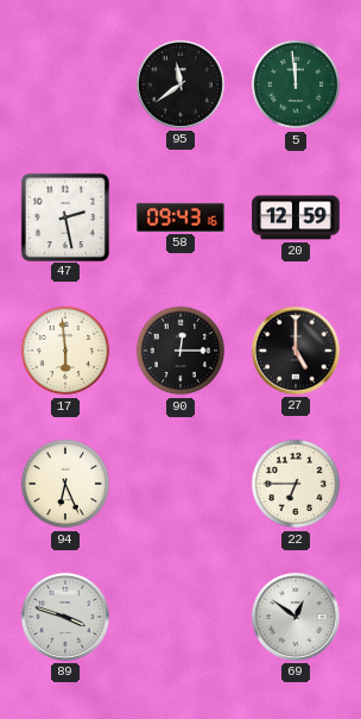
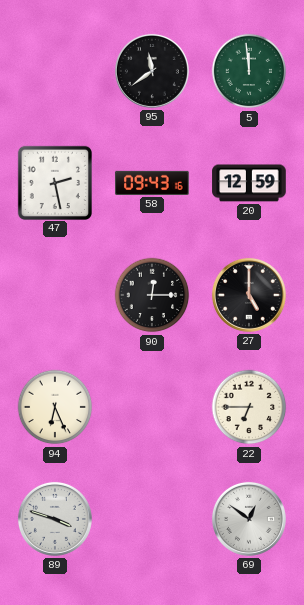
17: 5:59 -> none (65, 351)
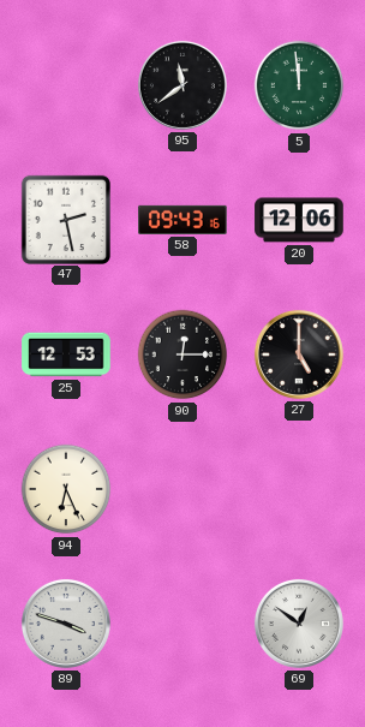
20: 12:59 -> 12:06 (299, 220)
25: none -> 12:53 (66, 354)
22: 6:45 -> none (249, 407)
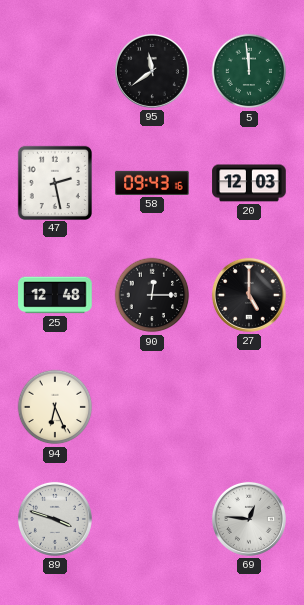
20: 12:06 -> 12:03 (249, 183)
25: 12:53 -> 12:48 (55, 295)
69: 12:51 -> 12:46 (249, 519)
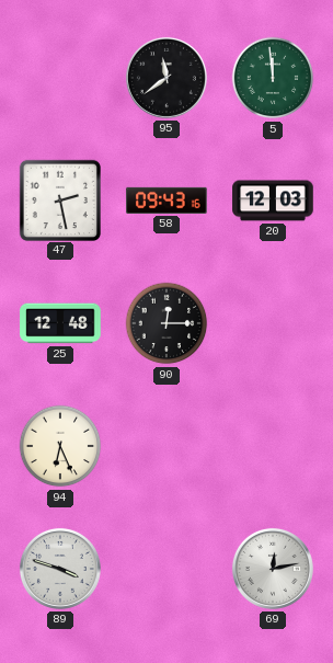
27: 5:00 -> none (249, 295)
69: 12:46 -> 12:13 (273, 569)
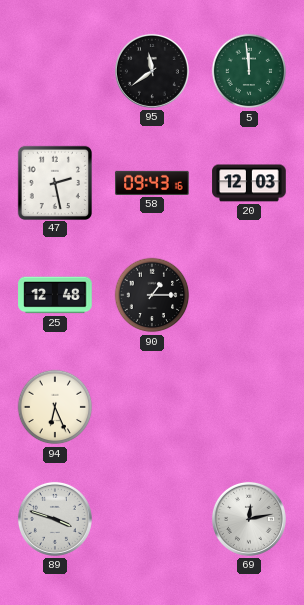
90: 12:15 -> 1:15 (152, 295)
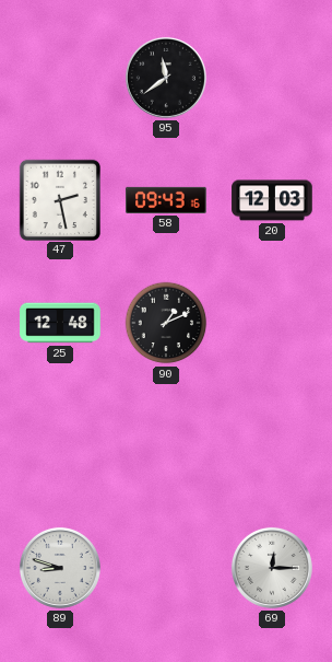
5: 11:59 -> none (249, 71)
90: 1:15 -> 1:11 (166, 323)
94: 6:26 -> none (55, 407)
89: 3:48 -> 8:48 (60, 568)
69: 12:13 -> 12:15 (272, 568)
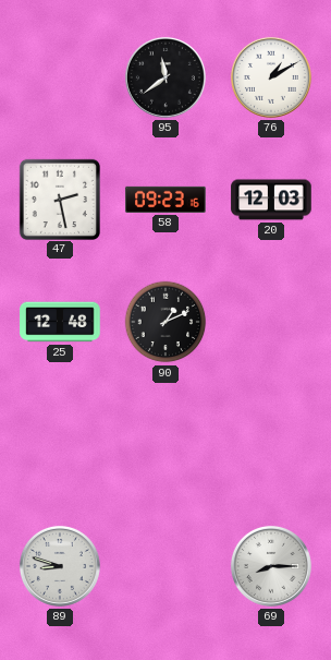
76: none -> 1:10 (271, 77)
58: 09:43 -> 09:23 (165, 200)
69: 12:15 -> 8:15 (271, 566)
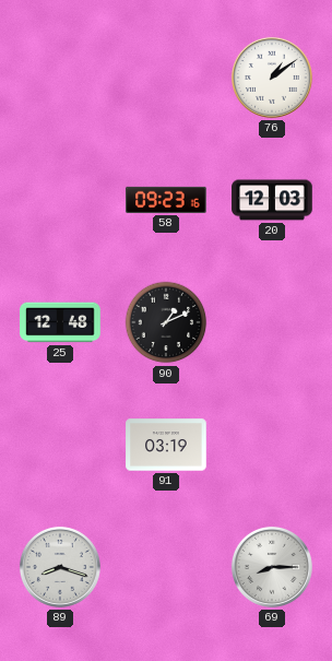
95: 11:39 -> none (165, 77)
76: 1:10 -> 1:09 (272, 78)
47: 2:28 -> none (59, 199)
91: none -> 03:19 (166, 445)
89: 8:48 -> 8:18 (60, 567)
